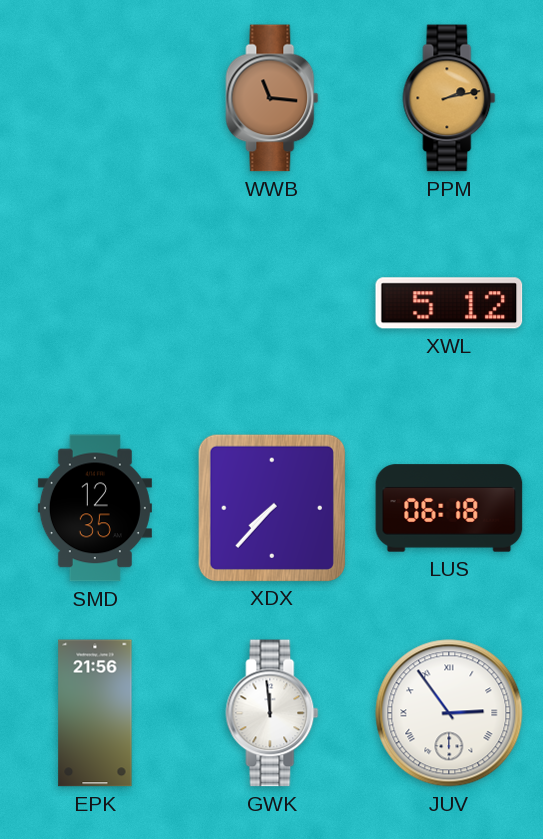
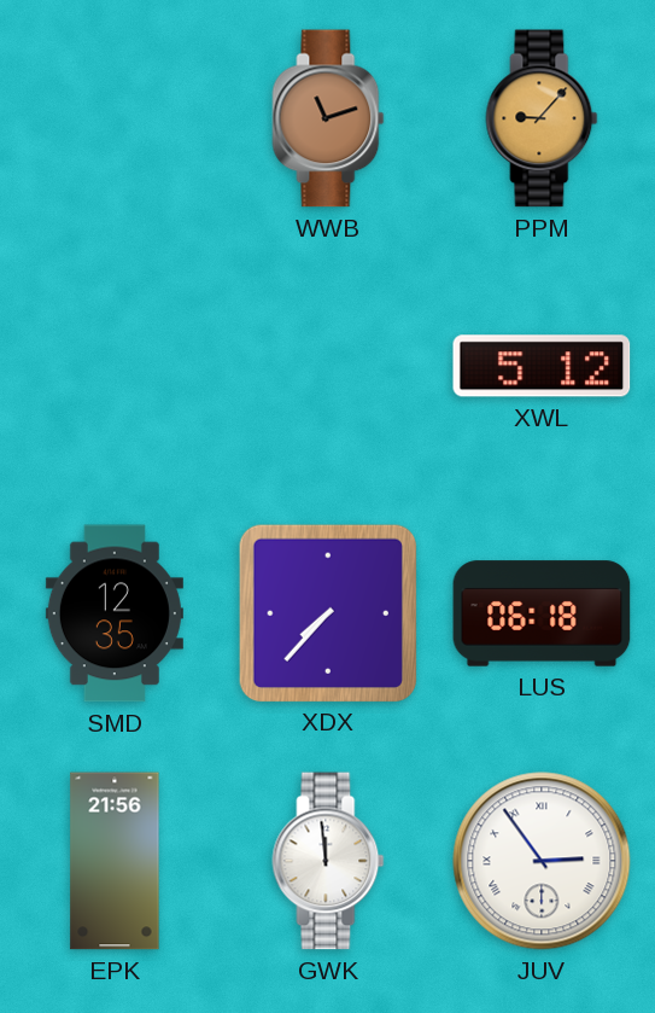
WWB: 11:16 -> 11:12 (328, 118)
PPM: 2:13 -> 9:07 (542, 118)
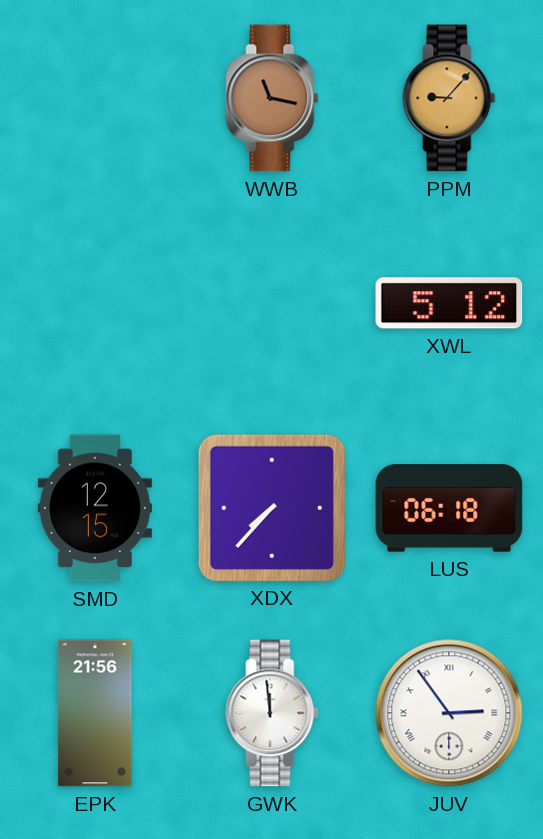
WWB: 11:12 -> 11:17 (272, 98)
SMD: 12:35 -> 12:15 (95, 508)
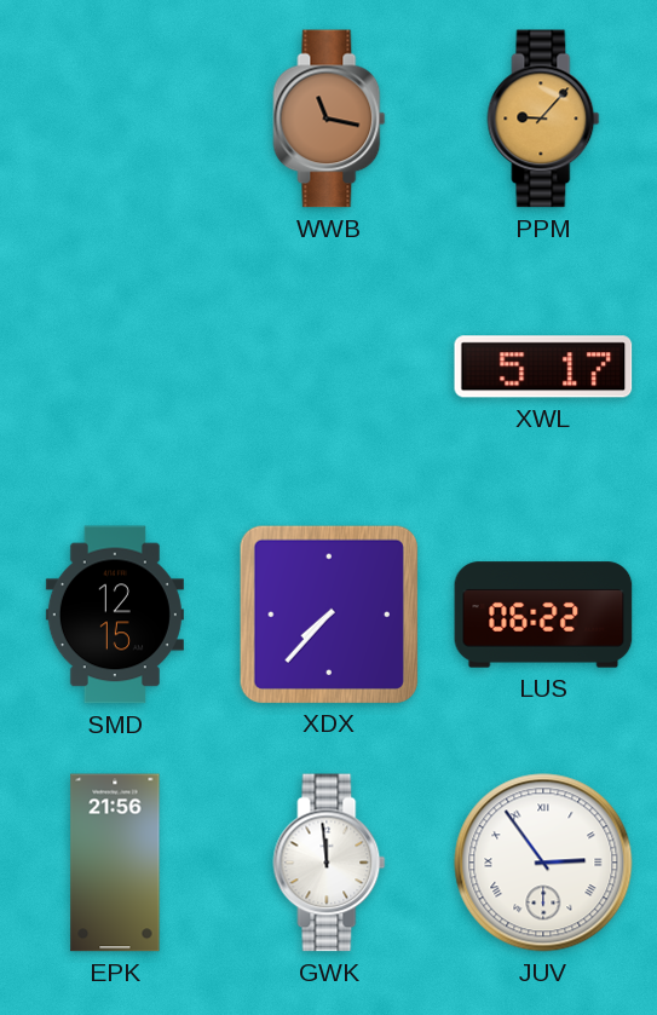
XWL: 5:12 -> 5:17 (543, 367)
LUS: 06:18 -> 06:22 (543, 615)
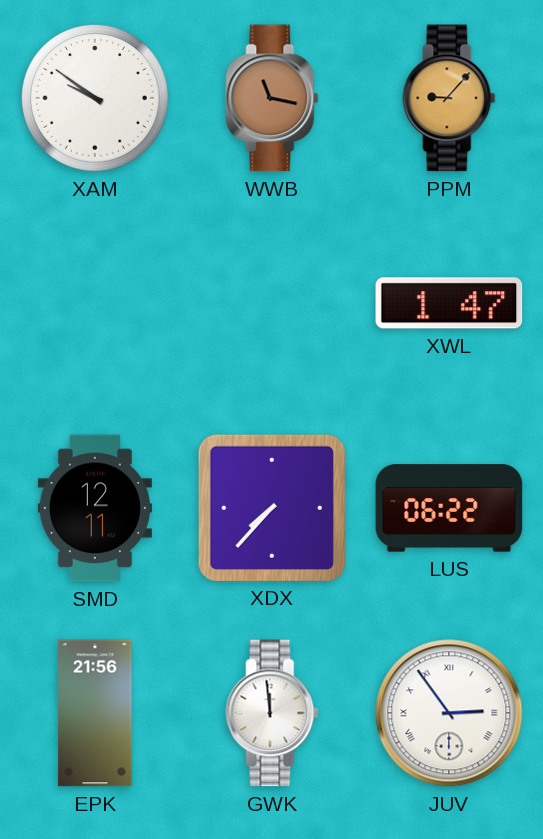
XAM: none -> 9:51 (95, 98)
XWL: 5:17 -> 1:47 (449, 303)
SMD: 12:15 -> 12:11 (95, 508)
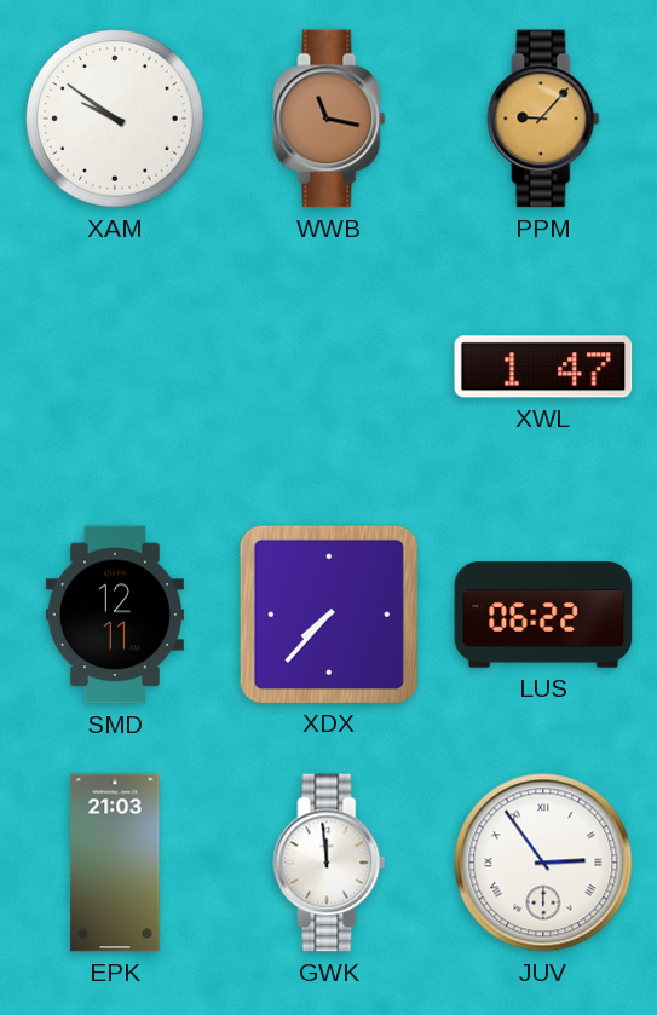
EPK: 21:56 -> 21:03 (115, 863)
